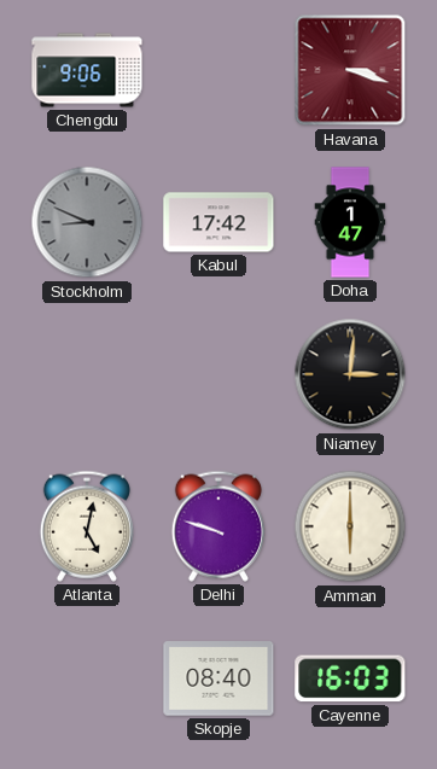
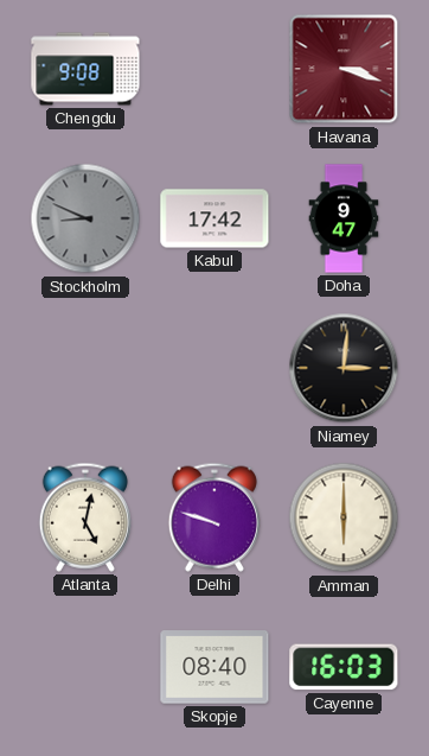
Chengdu: 9:06 -> 9:08 (85, 69)
Doha: 1:47 -> 9:47 (344, 218)
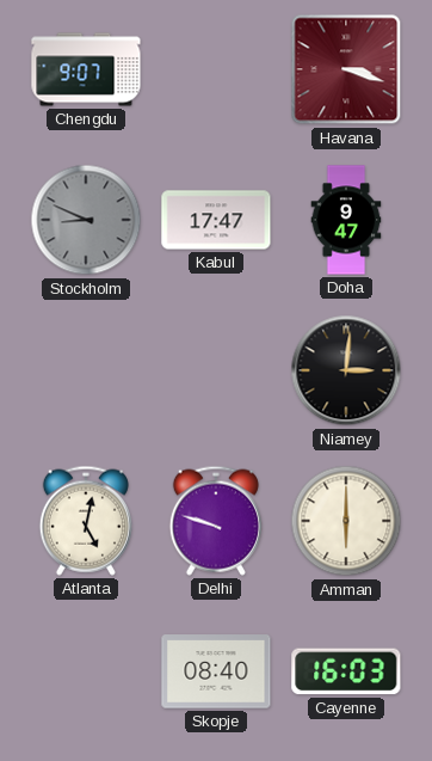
Chengdu: 9:08 -> 9:07 (86, 69)
Kabul: 17:42 -> 17:47 (216, 220)
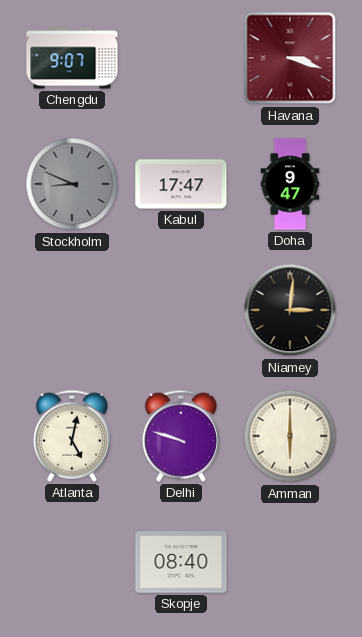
Cayenne: 16:03 -> none (346, 671)
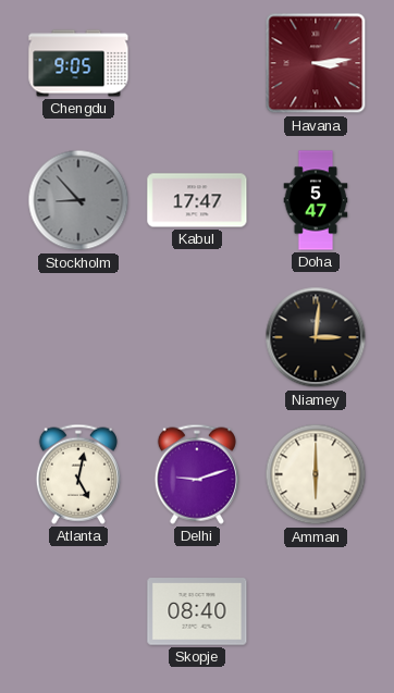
Chengdu: 9:07 -> 9:05 (78, 63)
Havana: 3:18 -> 3:14 (316, 63)
Stockholm: 8:49 -> 8:53 (78, 200)
Doha: 9:47 -> 5:47 (316, 200)
Delhi: 9:48 -> 9:12 (197, 474)
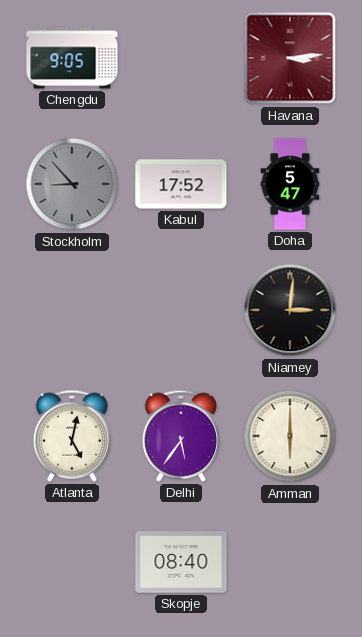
Kabul: 17:47 -> 17:52 (181, 184)
Delhi: 9:12 -> 5:36 (181, 436)
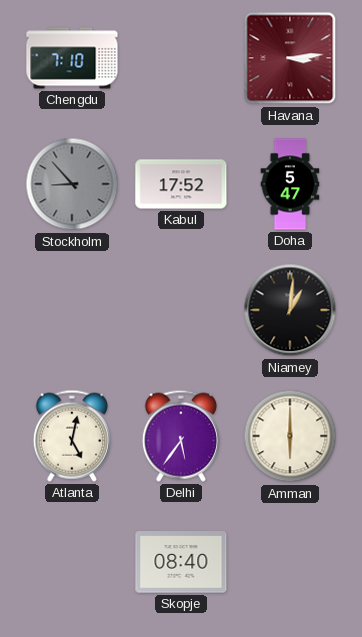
Chengdu: 9:05 -> 7:10 (72, 58)
Niamey: 3:01 -> 1:01 (290, 310)
